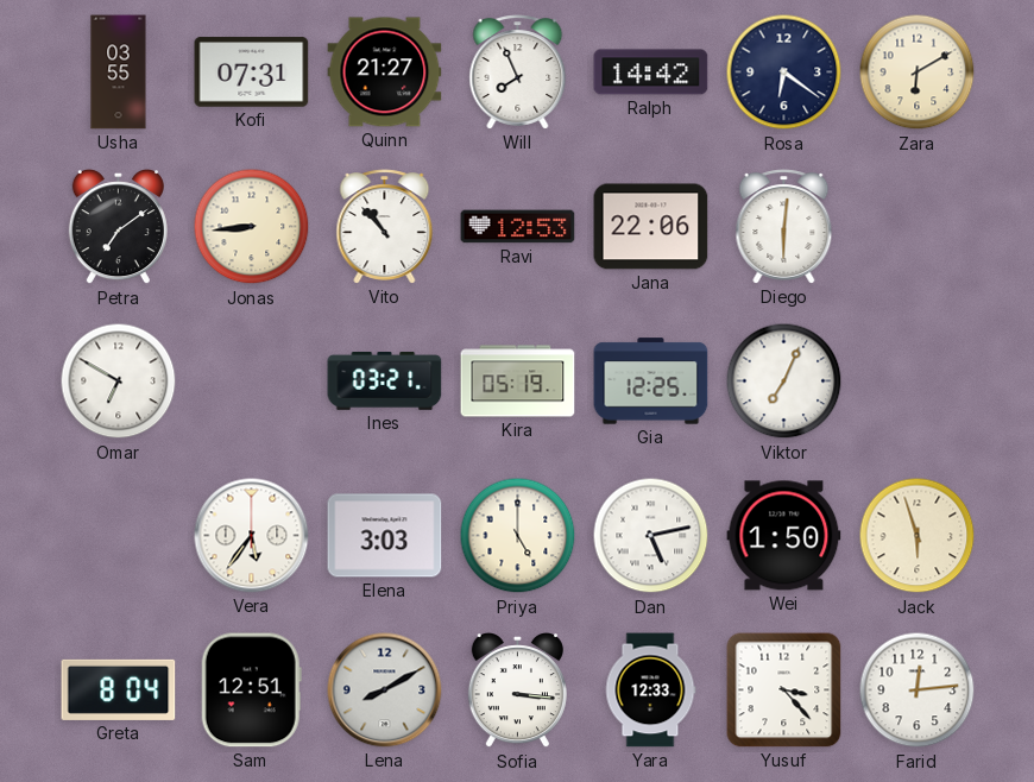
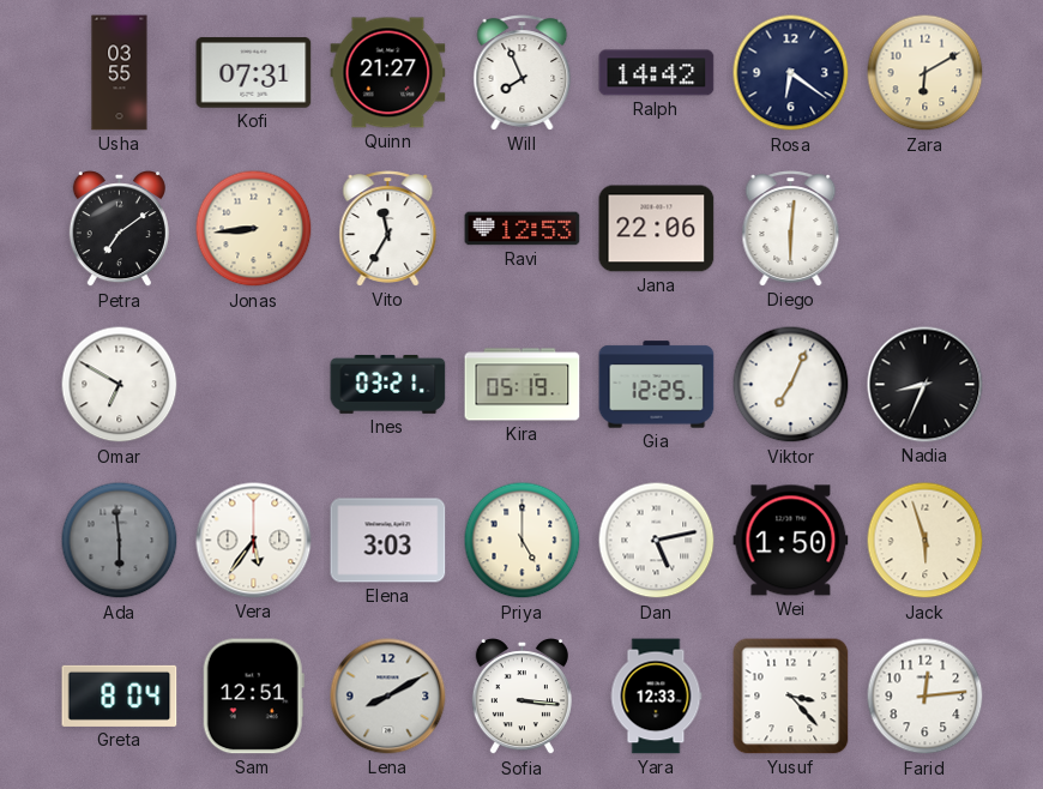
Vito: 10:53 -> 11:35 (388, 229)
Nadia: none -> 8:34 (926, 385)
Ada: none -> 5:59 (120, 541)
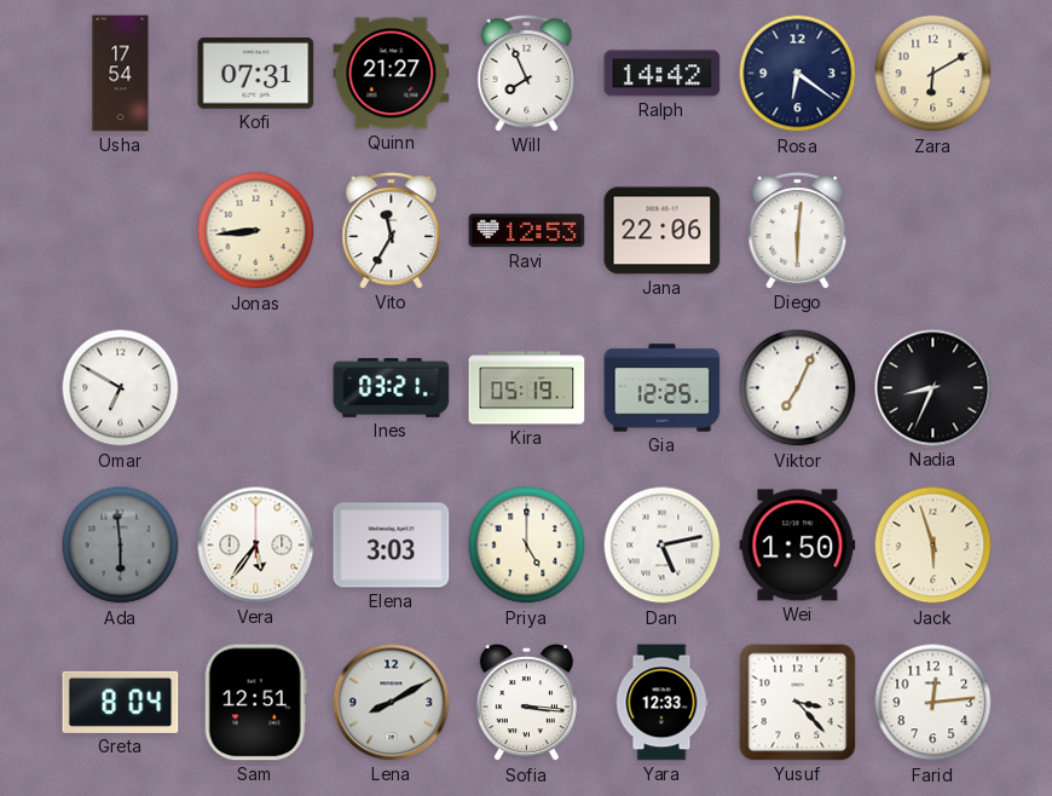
Usha: 03:55 -> 17:54 (121, 74)
Petra: 7:09 -> none (119, 230)
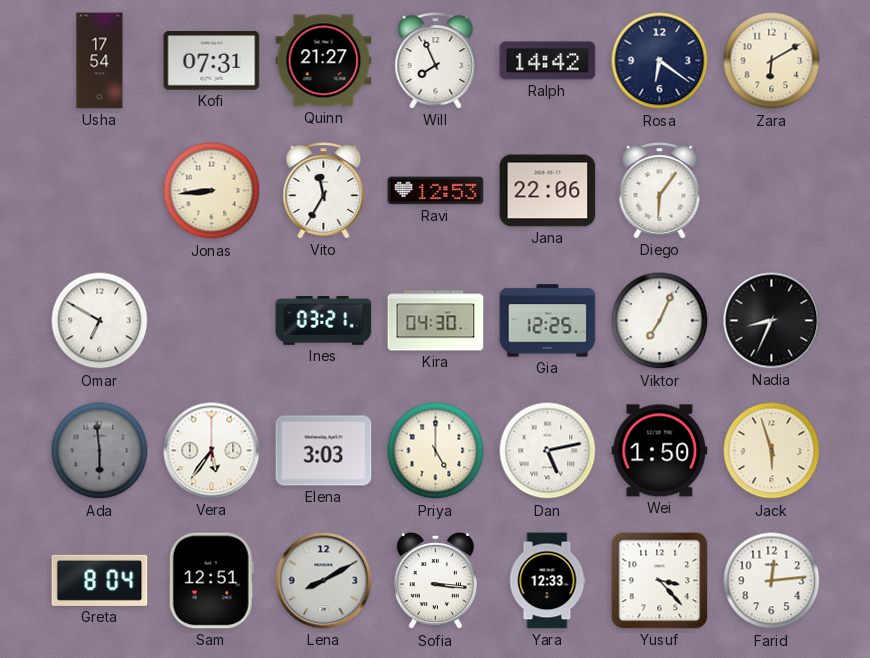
Diego: 6:01 -> 6:06 (660, 191)
Kira: 05:19 -> 04:30 (436, 321)
